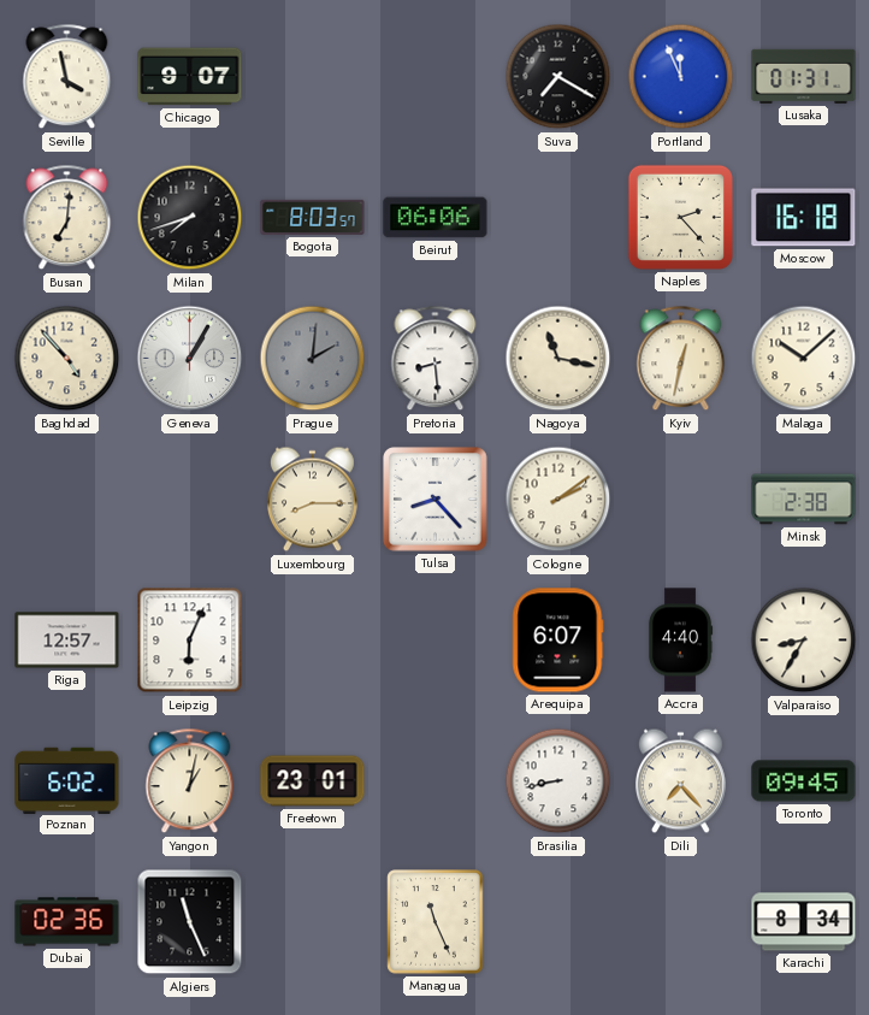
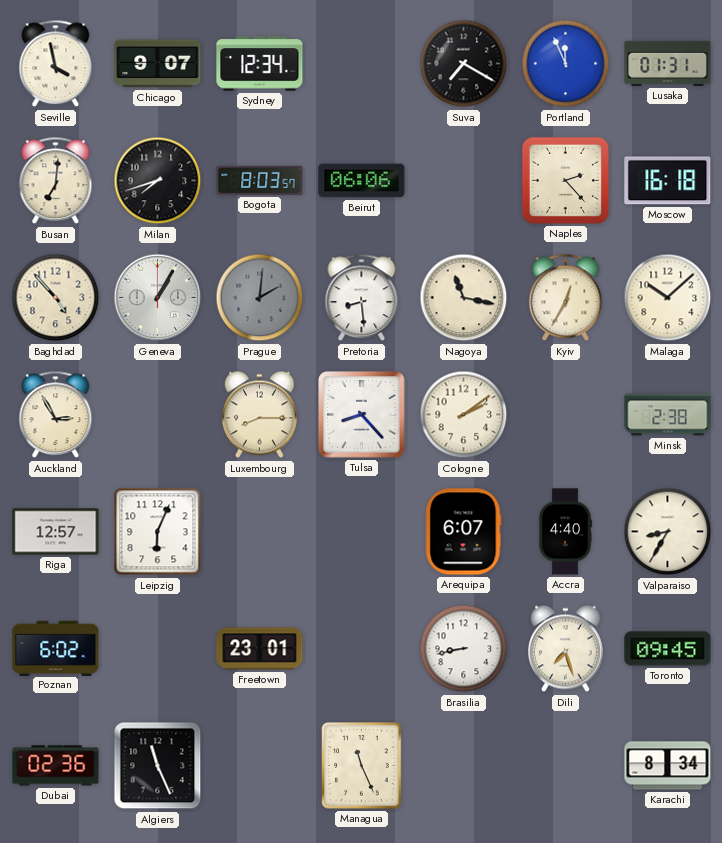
Sydney: none -> 12:34 (260, 64)
Kyiv: 12:32 -> 12:35 (566, 298)
Auckland: none -> 2:55 (56, 415)
Yangon: 1:02 -> none (190, 781)
Dili: 7:23 -> 7:27 (565, 649)
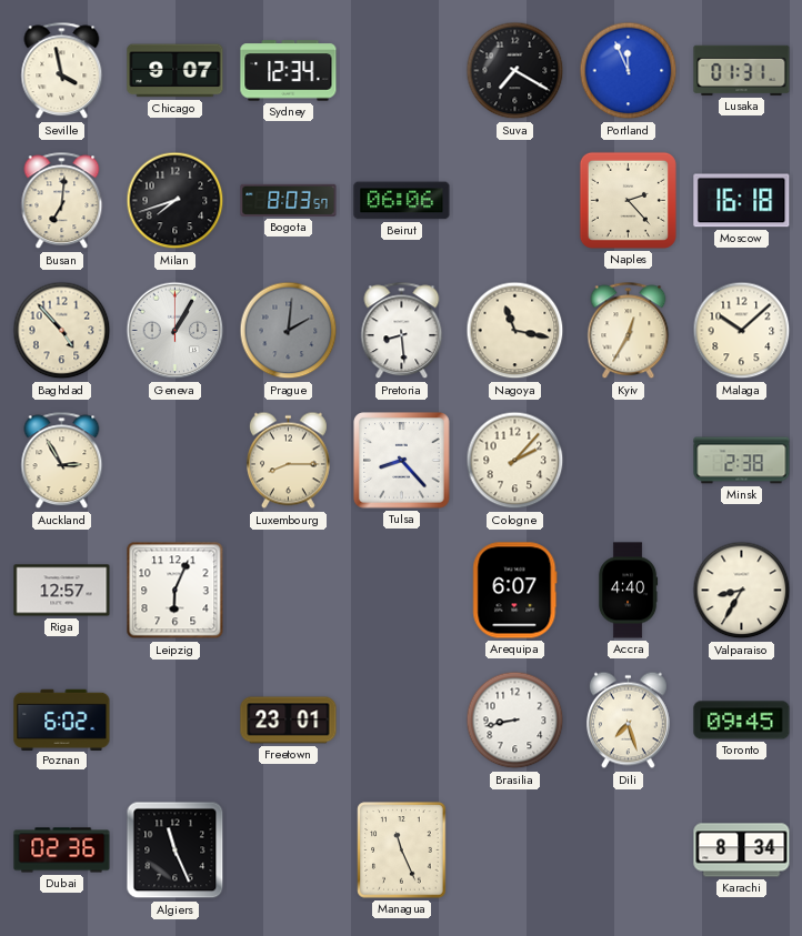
Cologne: 2:09 -> 2:07 (515, 461)
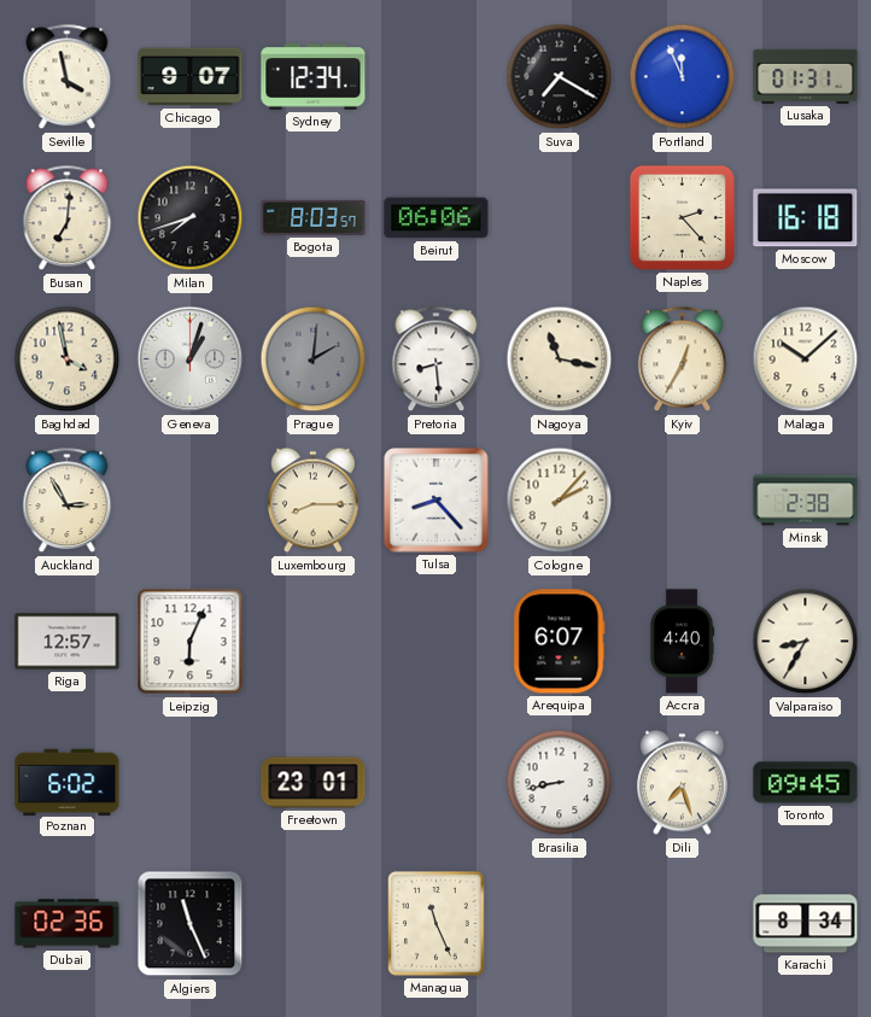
Baghdad: 4:53 -> 3:58 (68, 360)
Geneva: 1:05 -> 1:03 (191, 360)
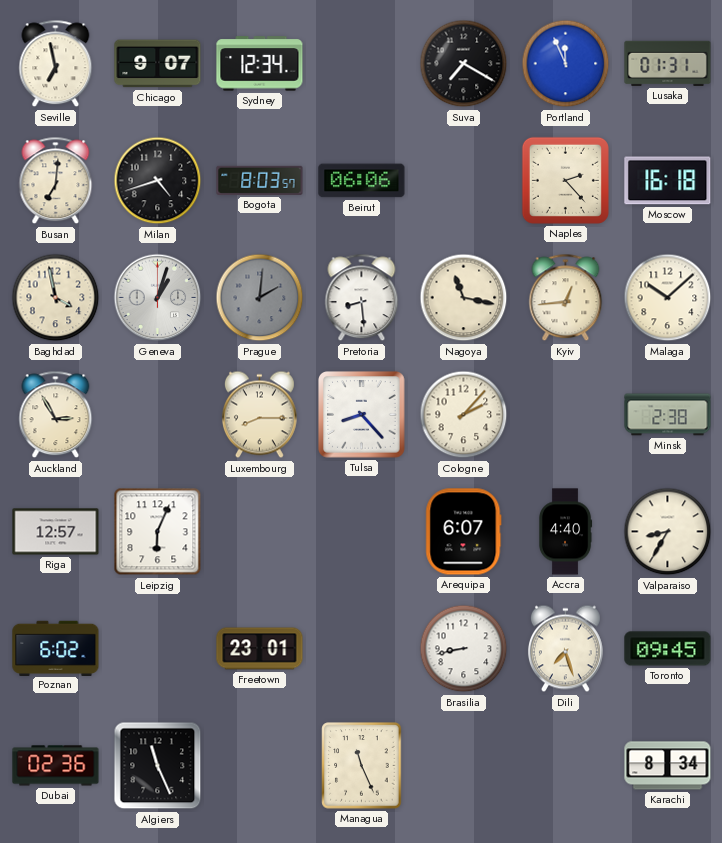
Seville: 3:58 -> 6:58 (56, 64)
Milan: 7:42 -> 4:42 (158, 181)
Kyiv: 12:35 -> 12:44 (566, 298)
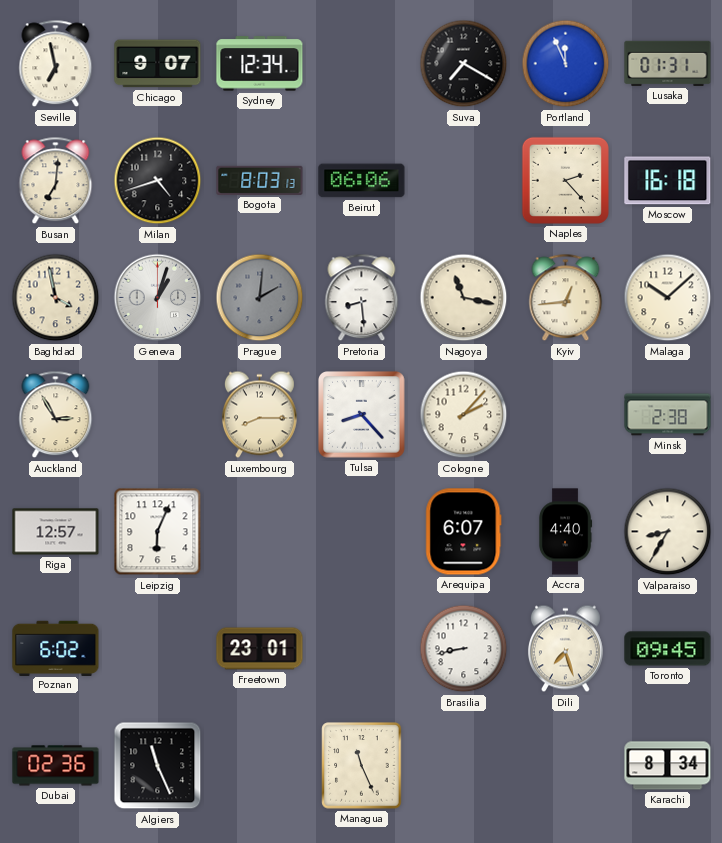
Bogota: 8:03:57 -> 8:03:13 (260, 180)
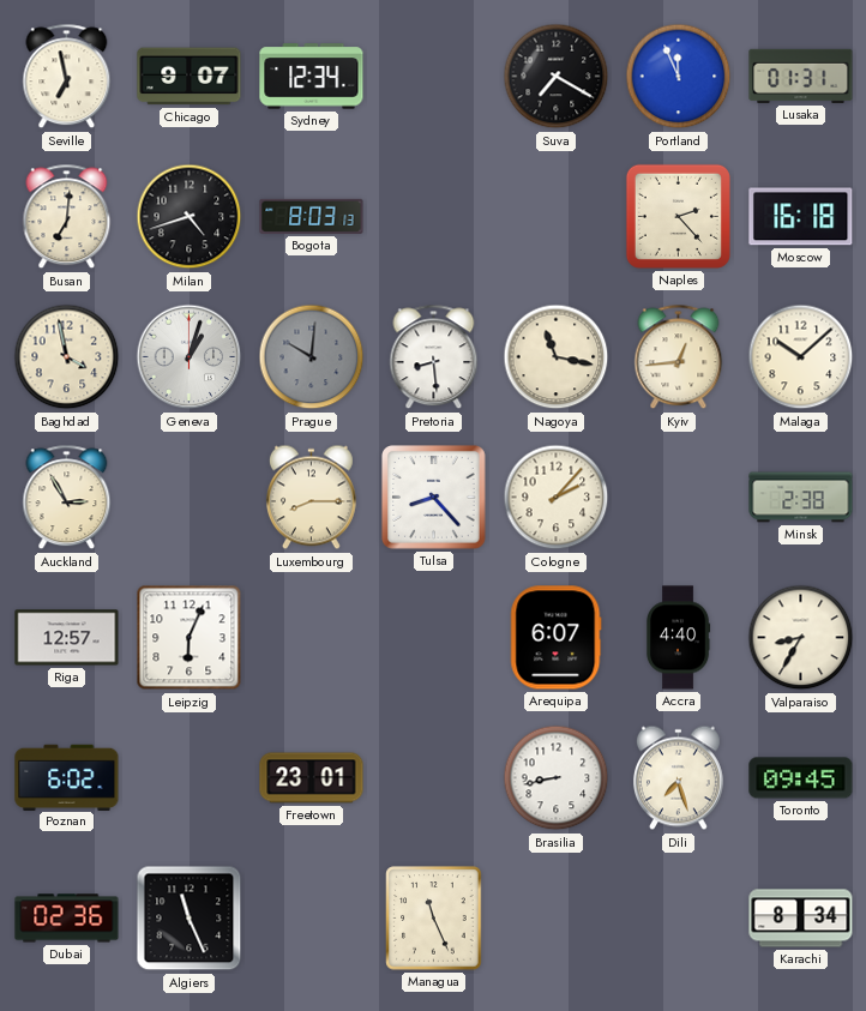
Beirut: 06:06 -> none (362, 181)
Prague: 2:01 -> 10:01 (312, 357)
